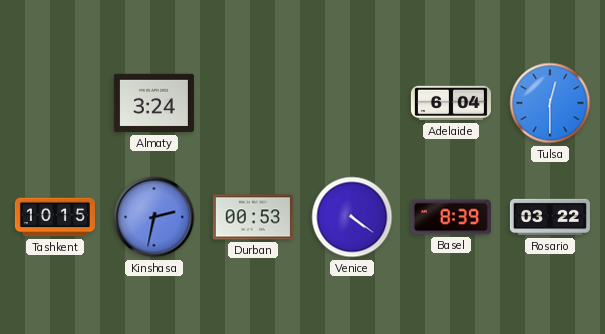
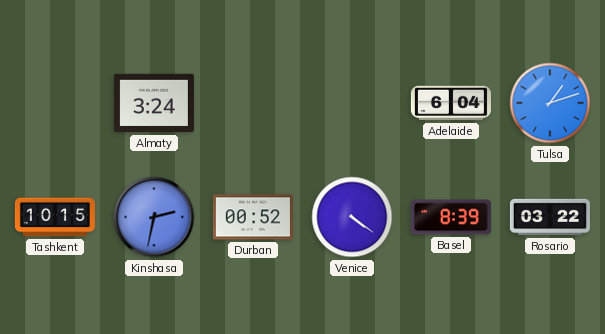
Tulsa: 12:30 -> 1:12 (550, 103)
Durban: 00:53 -> 00:52 (253, 217)
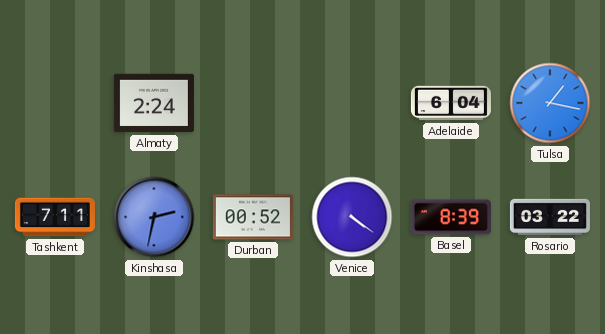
Almaty: 3:24 -> 2:24 (154, 103)
Tulsa: 1:12 -> 1:17 (550, 103)
Tashkent: 10:15 -> 7:11 (55, 217)
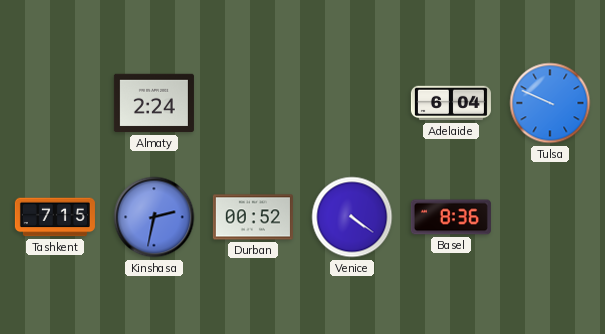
Tulsa: 1:17 -> 9:49 (550, 103)
Tashkent: 7:11 -> 7:15 (55, 217)
Basel: 8:39 -> 8:36 (451, 217)
Rosario: 03:22 -> none (550, 217)
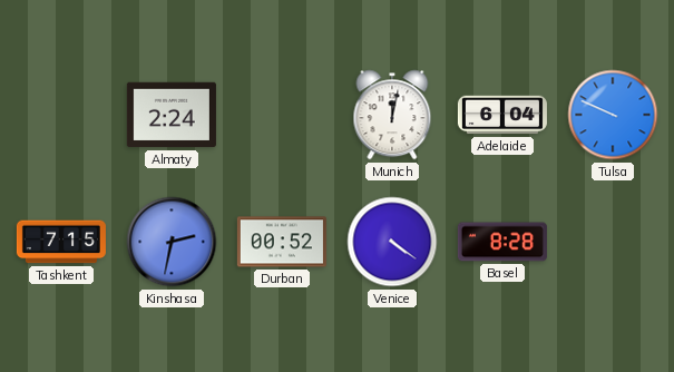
Munich: none -> 12:02 (392, 115)
Basel: 8:36 -> 8:28 (502, 242)
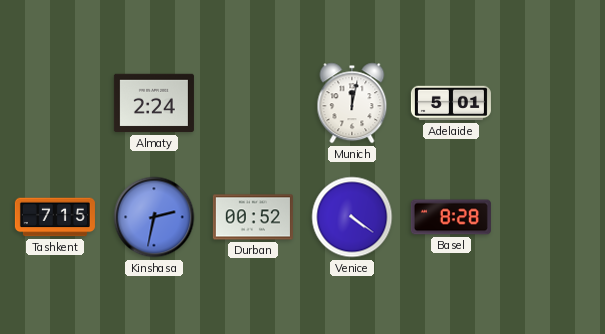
Adelaide: 6:04 -> 5:01 (451, 103)
Tulsa: 9:49 -> none (613, 115)
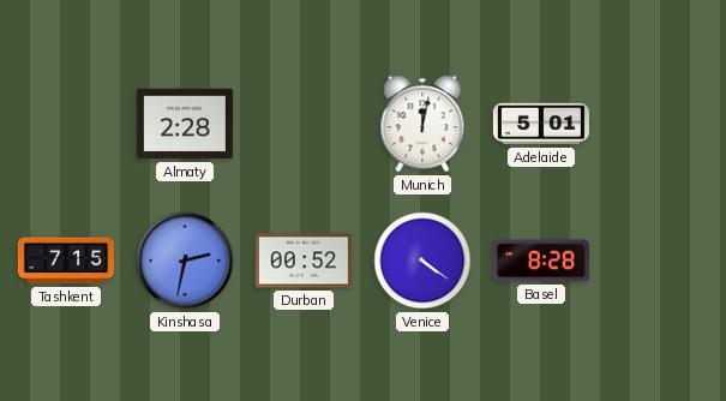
Almaty: 2:24 -> 2:28 (185, 124)
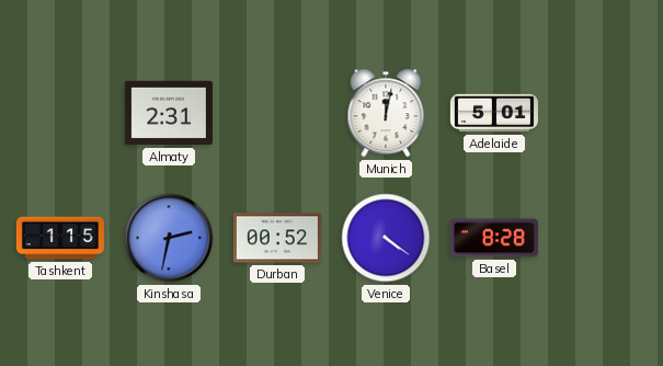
Almaty: 2:28 -> 2:31 (169, 113)
Tashkent: 7:15 -> 1:15 (60, 238)
